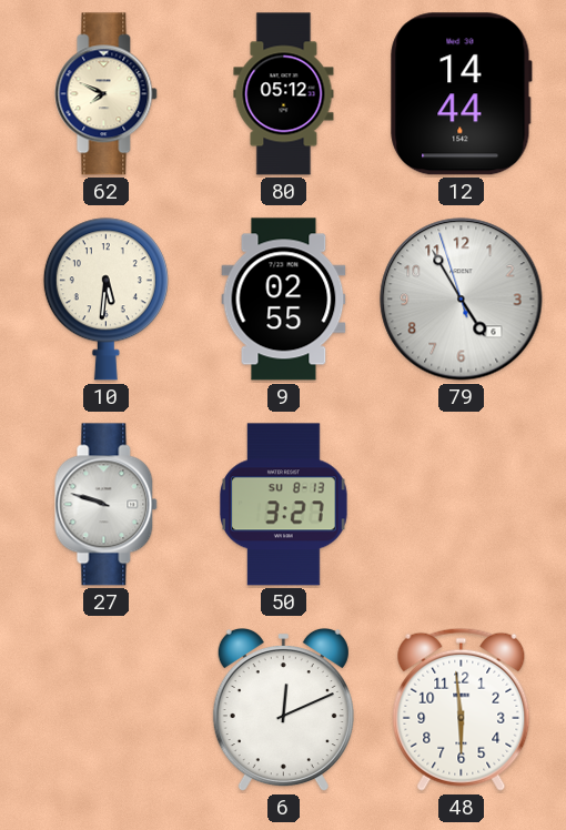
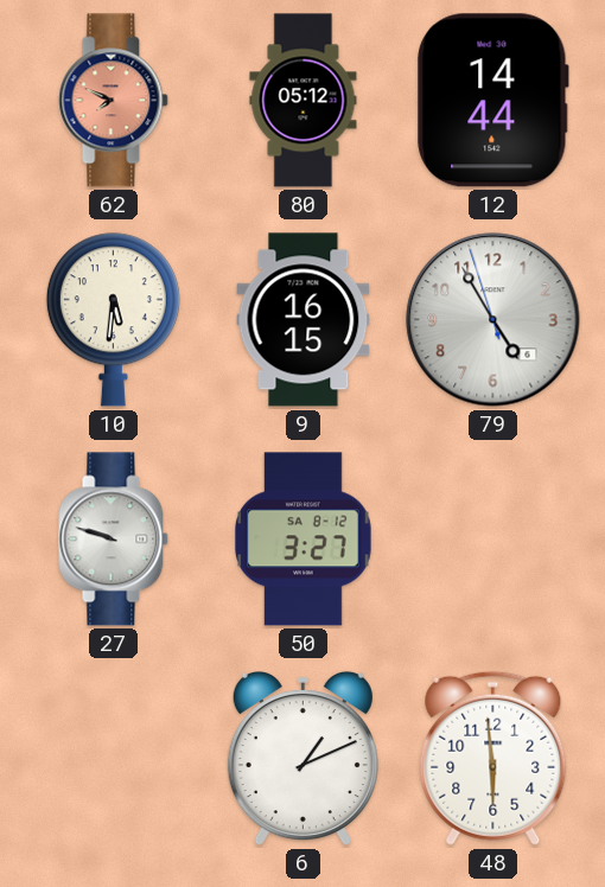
62 dial: cream -> salmon (114, 101)
9: 02:55 -> 16:15 (304, 320)
50 date: SU 8-13 -> SA 8-12 (304, 540)
6: 12:11 -> 1:11 (302, 759)
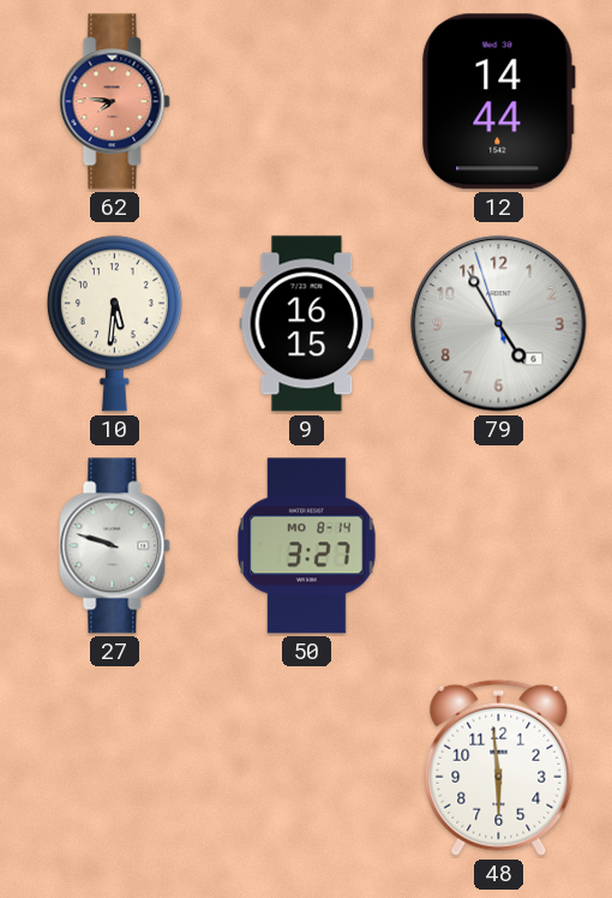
62: 7:49 -> 7:46 (115, 102)
80: 05:12 -> none (304, 101)
50 date: SA 8-12 -> MO 8-14 (307, 546)
6: 1:11 -> none (302, 759)
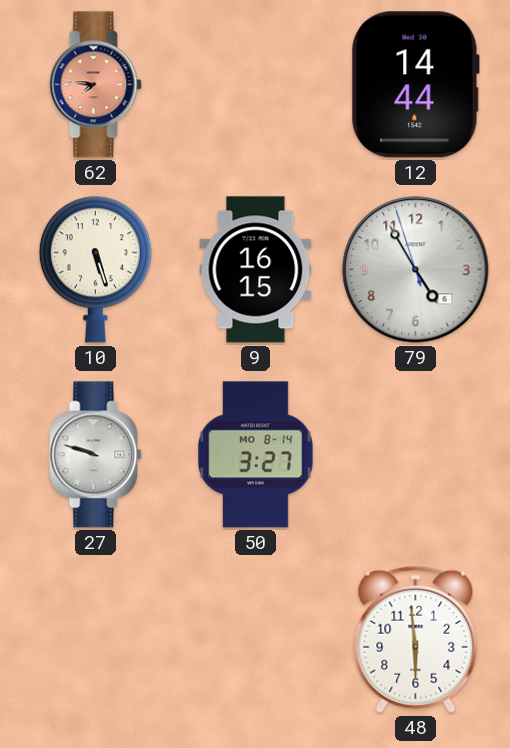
10: 5:31 -> 5:27 (95, 270)
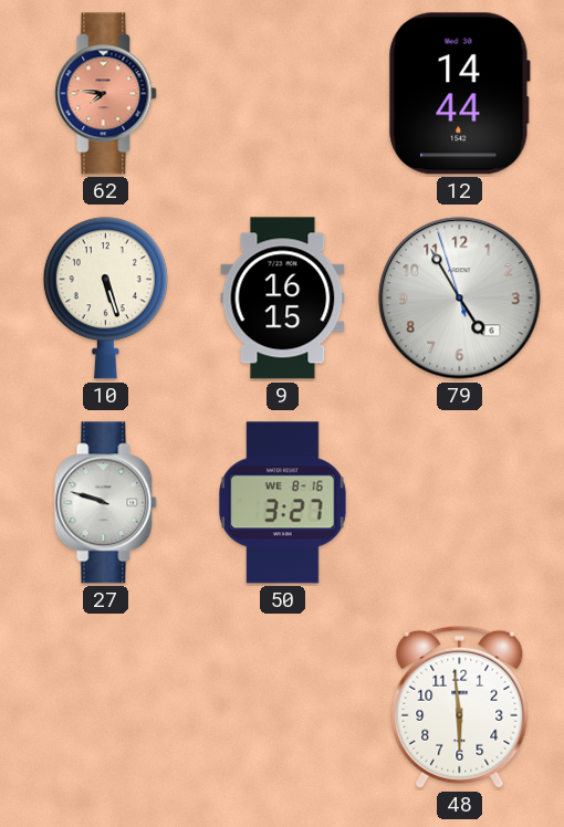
50 date: MO 8-14 -> WE 8-16 (283, 503)
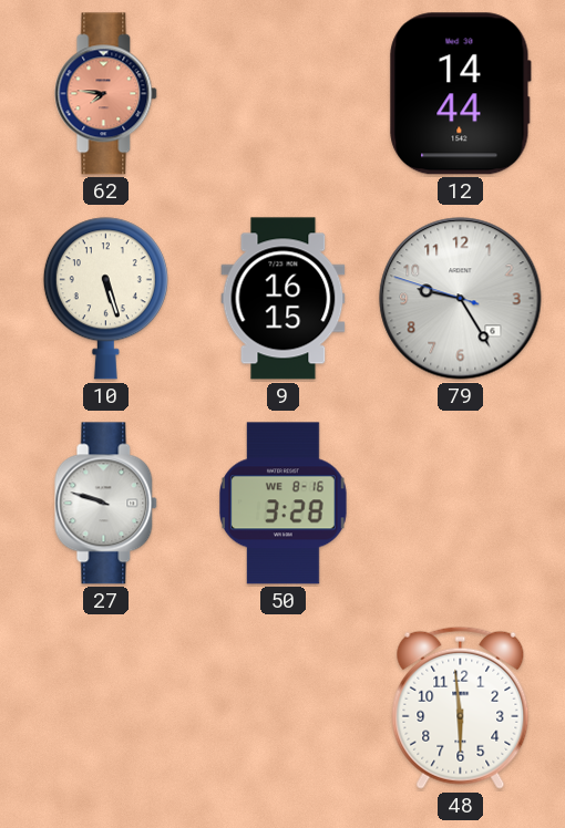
79: 4:54 -> 9:24 (461, 299)
50: 3:27 -> 3:28 (284, 504)
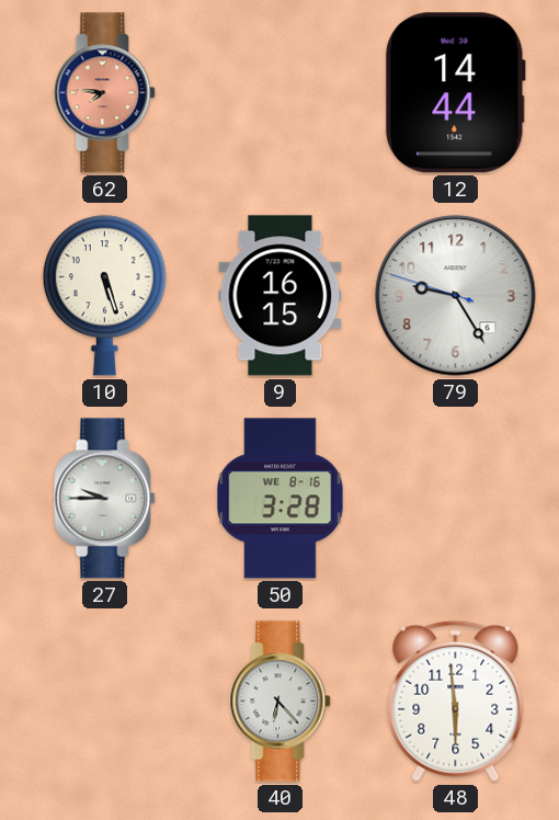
27: 9:48 -> 9:45 (105, 499)
40: none -> 6:23 (281, 702)
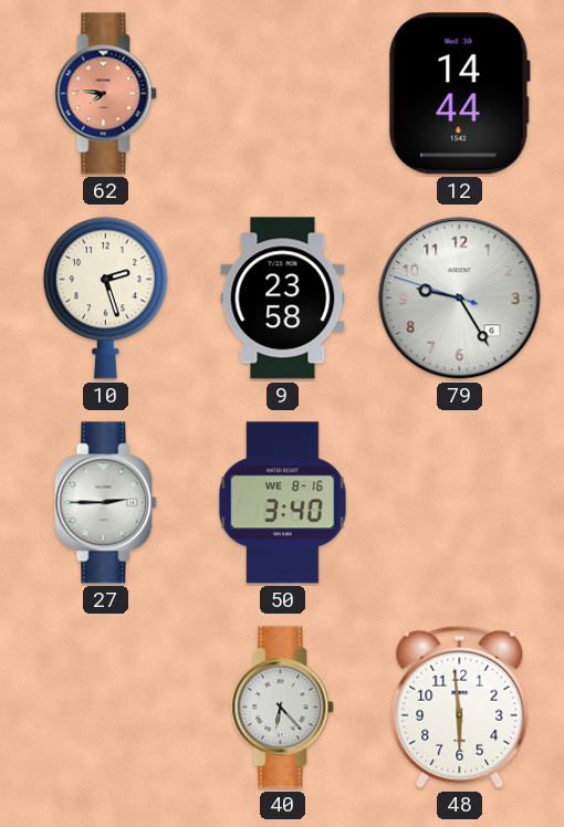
10: 5:27 -> 2:27 (105, 299)
9: 16:15 -> 23:58 (283, 299)
27: 9:45 -> 2:45 (106, 503)
50: 3:28 -> 3:40 (283, 503)
